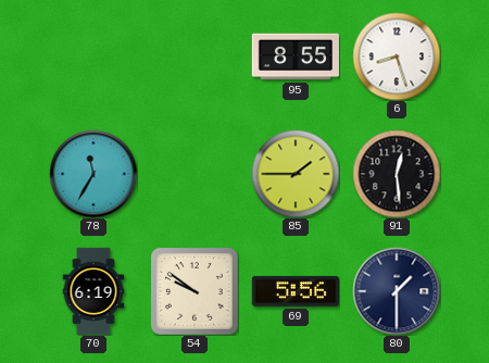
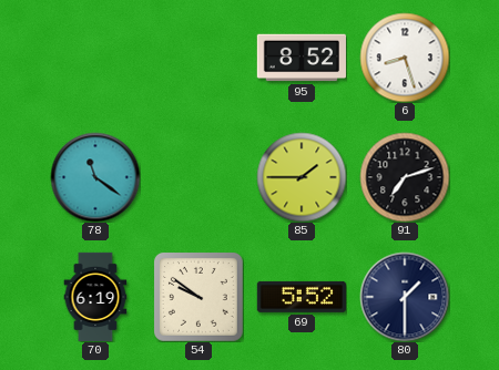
95: 8:55 -> 8:52 (301, 58)
78: 11:35 -> 11:21 (95, 177)
91: 12:29 -> 7:12 (405, 177)
69: 5:56 -> 5:52 (302, 297)
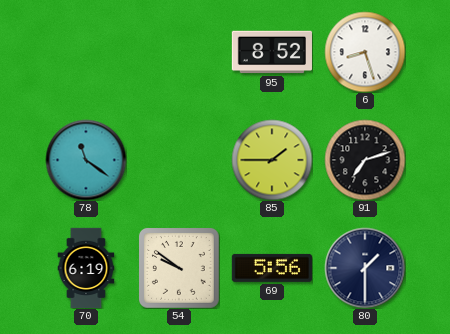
69: 5:52 -> 5:56 (272, 268)
